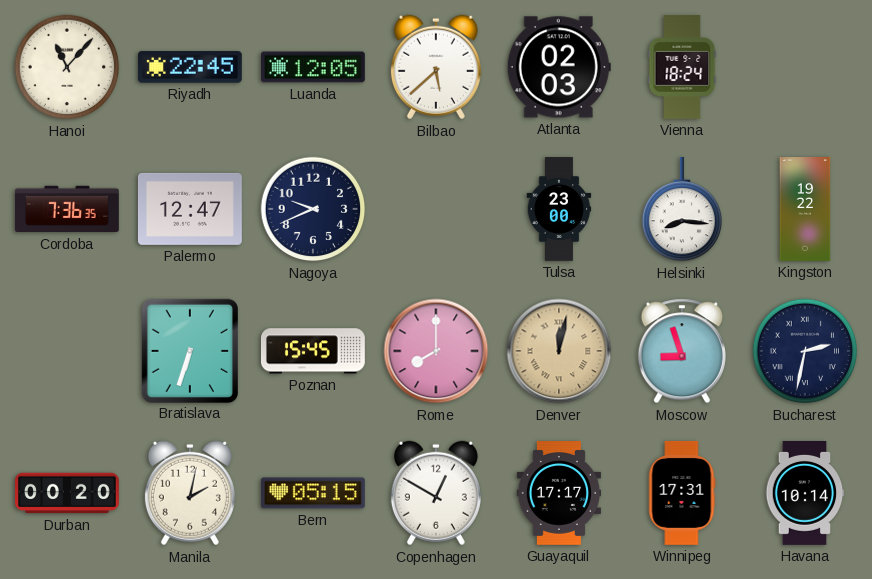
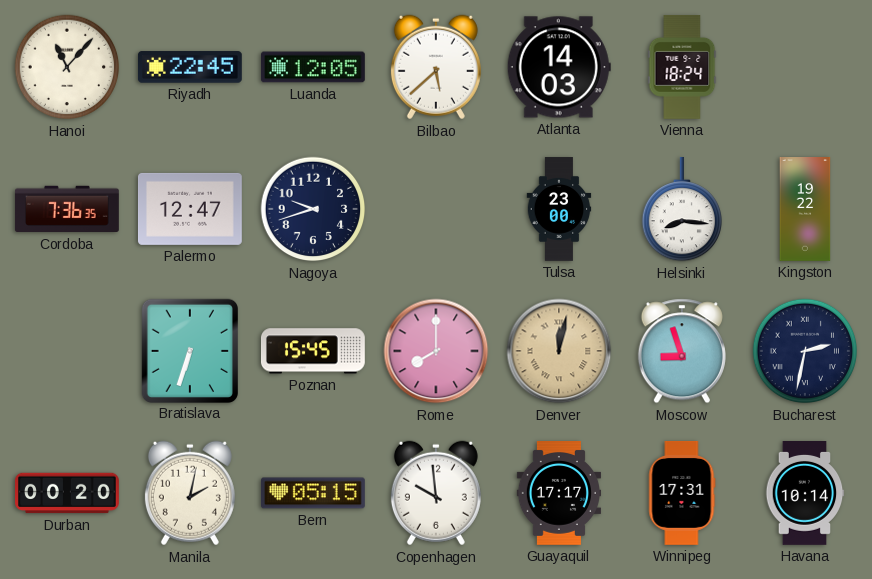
Atlanta: 02:03 -> 14:03 (559, 67)
Nagoya: 9:41 -> 9:42 (313, 209)
Copenhagen: 12:50 -> 9:59 (436, 493)
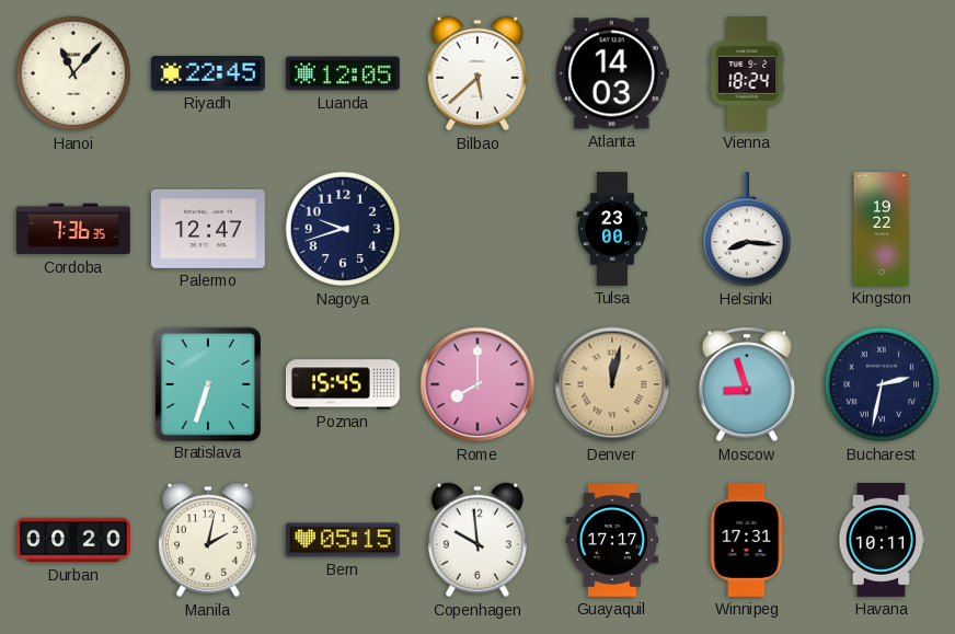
Havana: 10:14 -> 10:11 (882, 541)
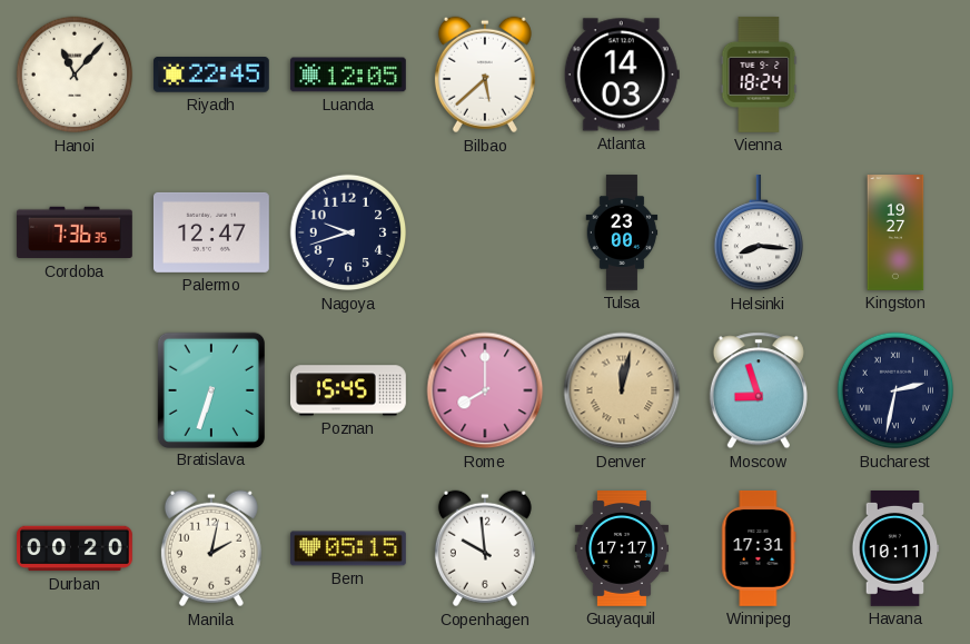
Kingston: 19:22 -> 19:27 (895, 234)
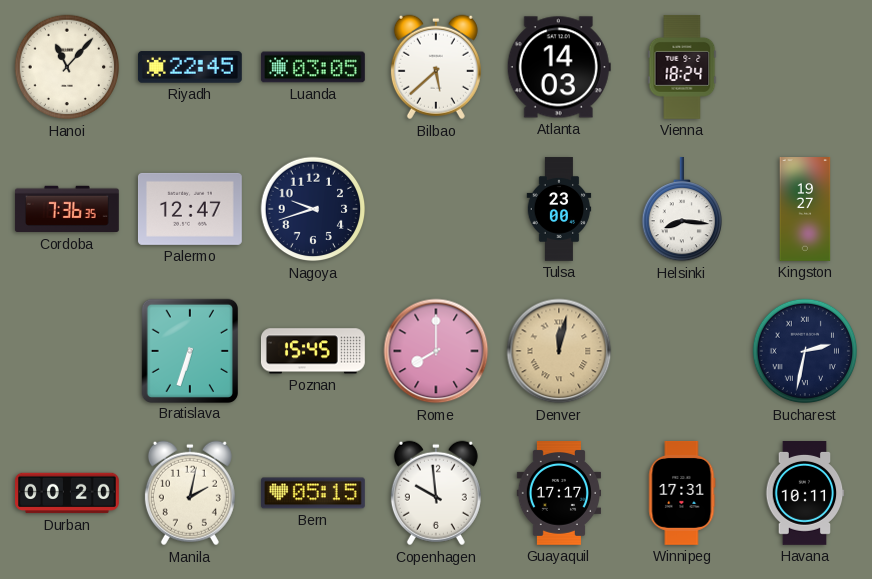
Luanda: 12:05 -> 03:05 (313, 67)
Moscow: 8:57 -> none (759, 390)
